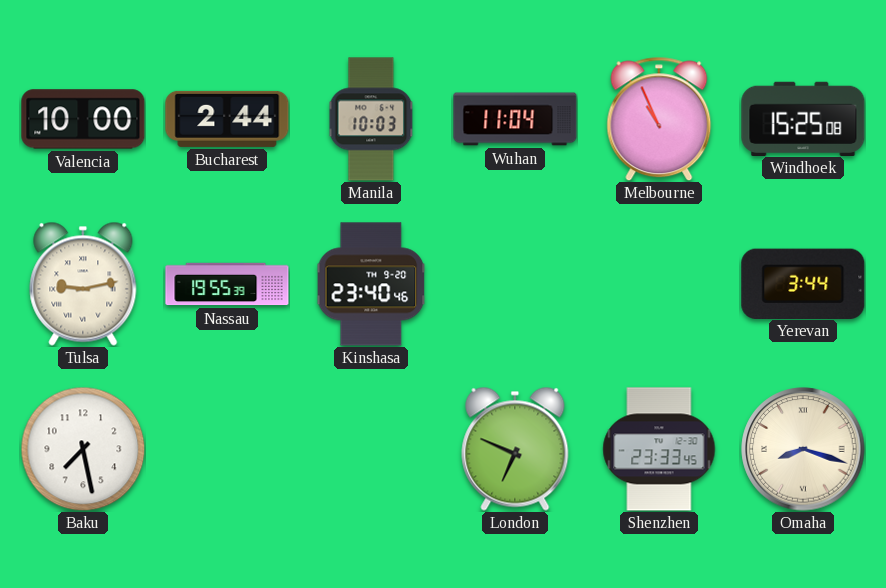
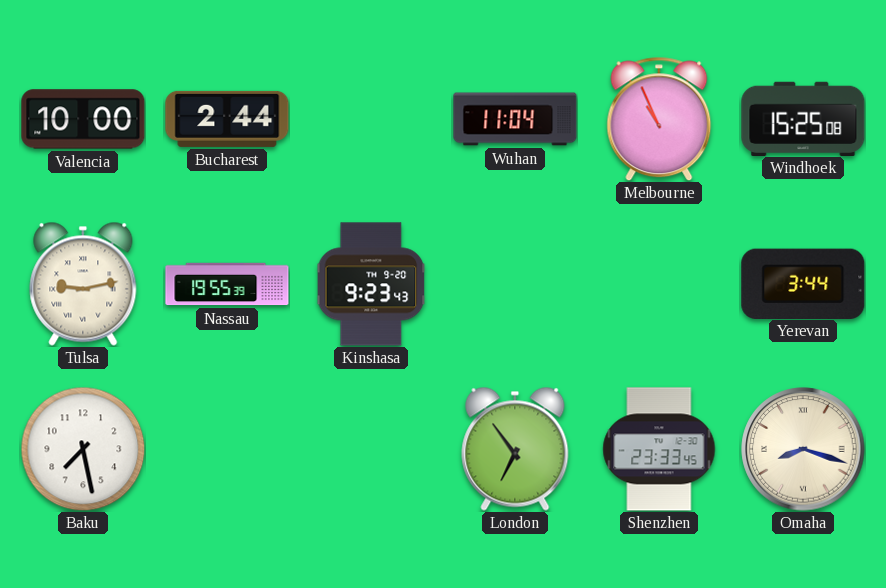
Manila: 10:03 -> none (371, 119)
Kinshasa: 23:40 -> 9:23 (371, 284)
London: 6:49 -> 6:54 (515, 449)
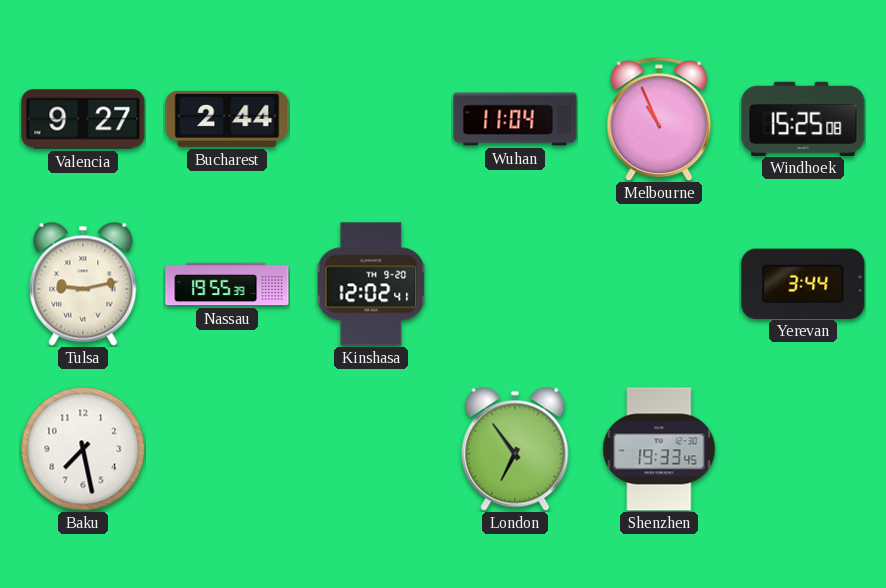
Valencia: 10:00 -> 9:27 (83, 119)
Kinshasa: 9:23 -> 12:02 (371, 284)
Shenzhen: 23:33 -> 19:33 (659, 449)
Omaha: 8:18 -> none (803, 449)
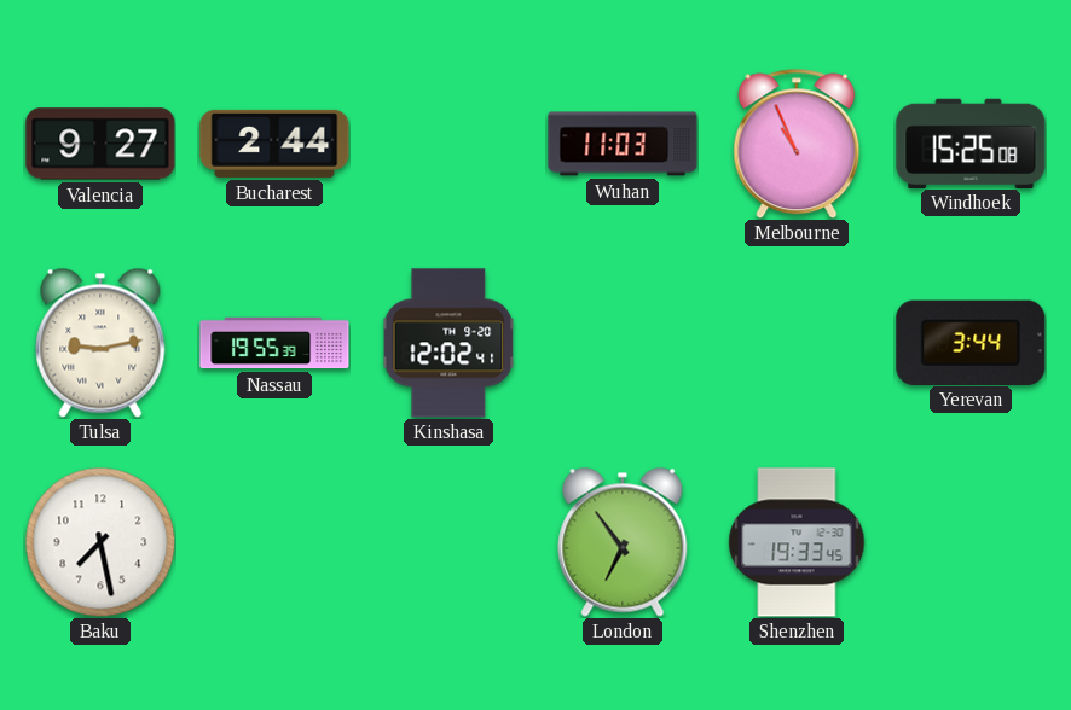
Wuhan: 11:04 -> 11:03 (623, 144)
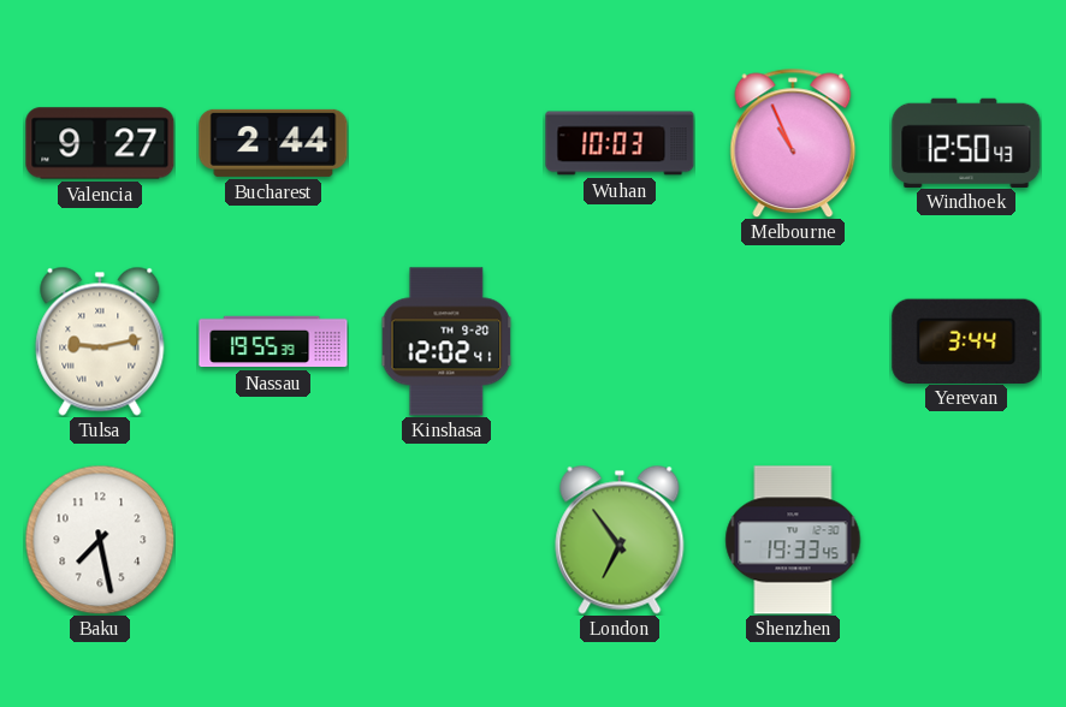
Wuhan: 11:03 -> 10:03 (620, 143)
Windhoek: 15:25 -> 12:50 (966, 142)
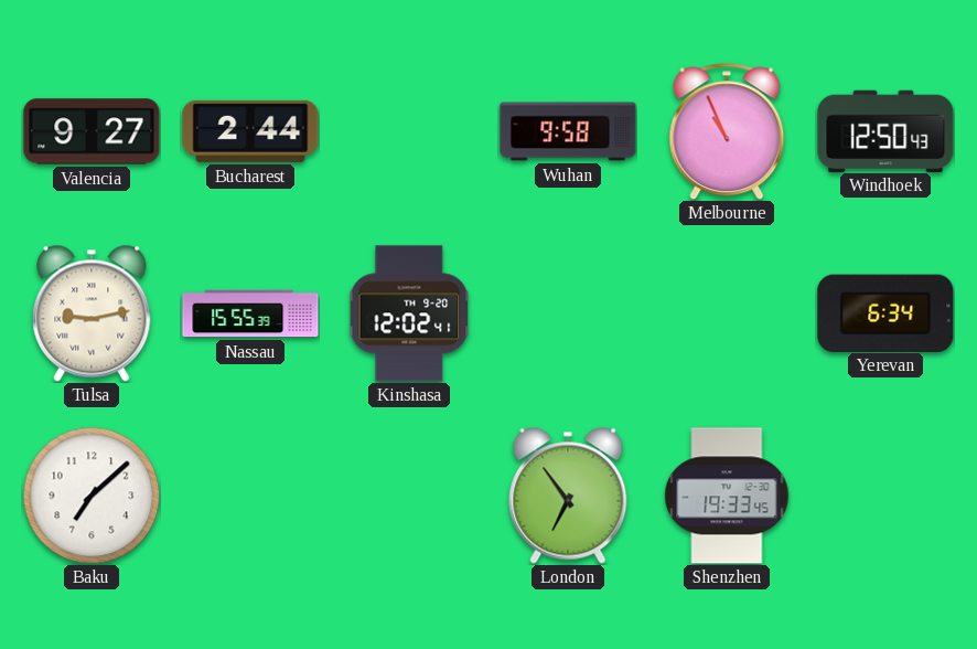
Wuhan: 10:03 -> 9:58 (568, 131)
Nassau: 19:55 -> 15:55 (250, 313)
Yerevan: 3:44 -> 6:34 (885, 312)
Baku: 7:28 -> 7:08 (92, 496)
